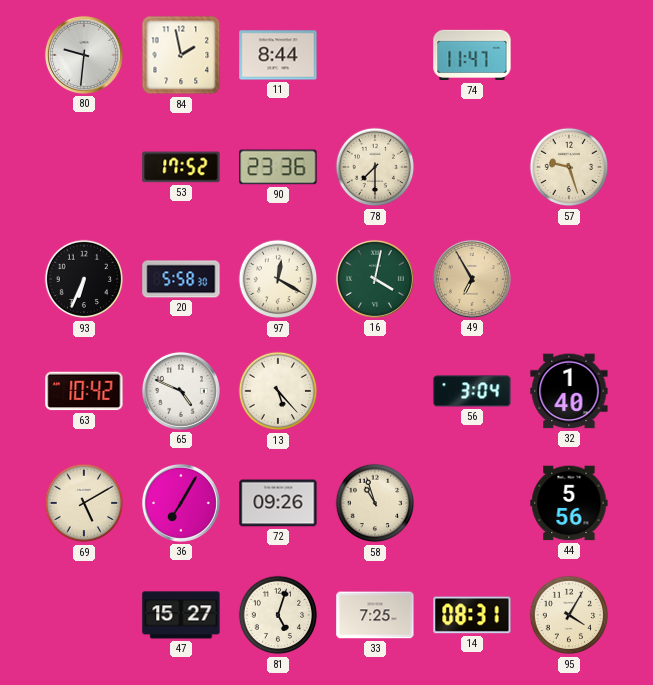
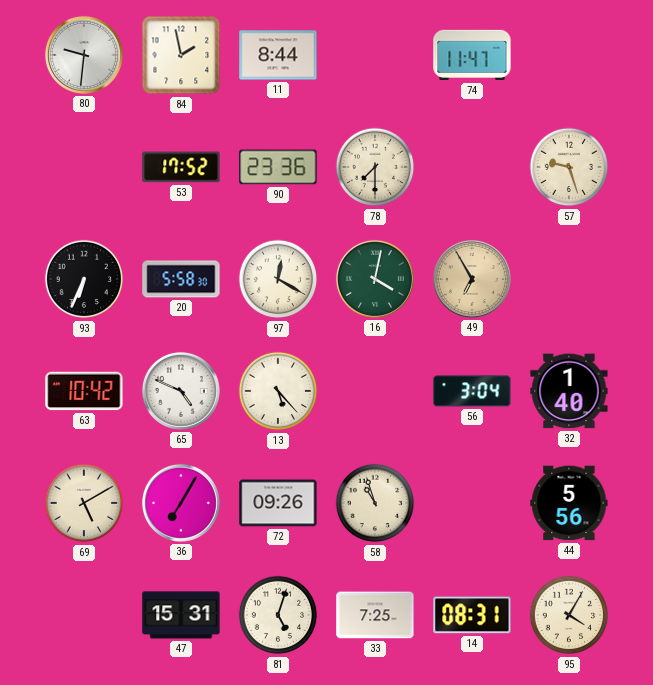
47: 15:27 -> 15:31 (181, 615)
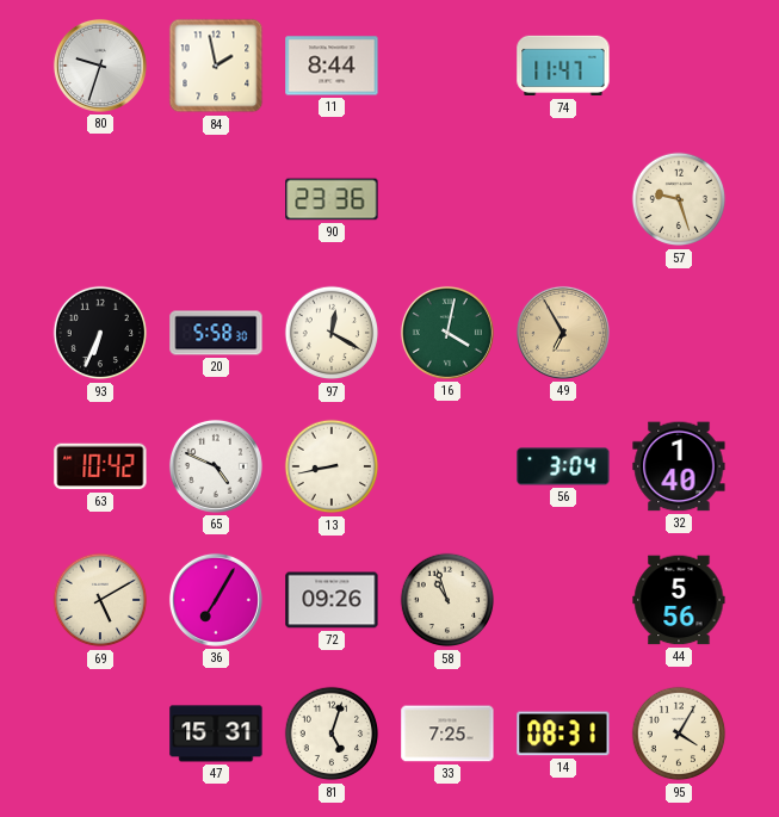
80: 9:31 -> 9:33 (100, 66)
53: 17:52 -> none (181, 167)
78: 7:30 -> none (375, 167)
13: 5:23 -> 8:43 (332, 466)
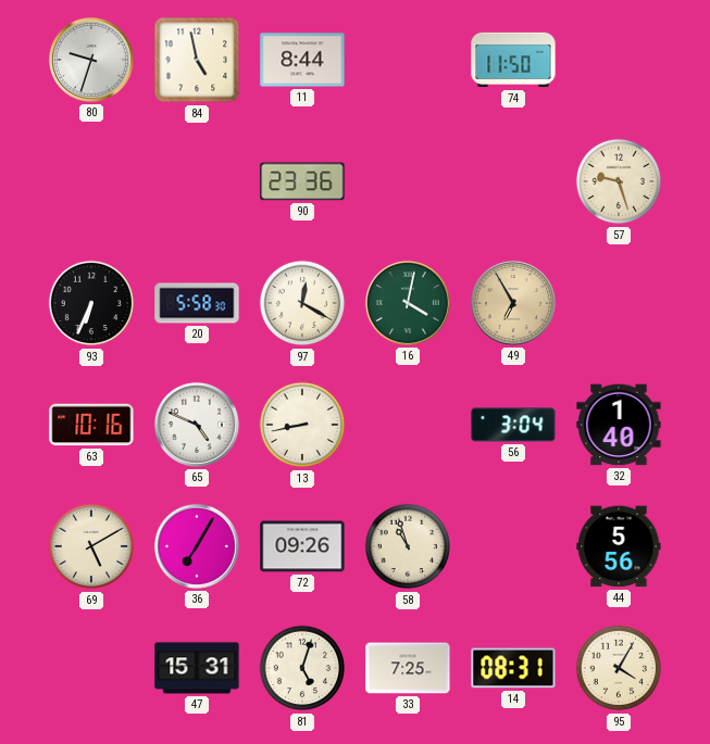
84: 1:58 -> 4:58 (197, 60)
74: 11:47 -> 11:50 (513, 60)
63: 10:42 -> 10:16 (91, 425)
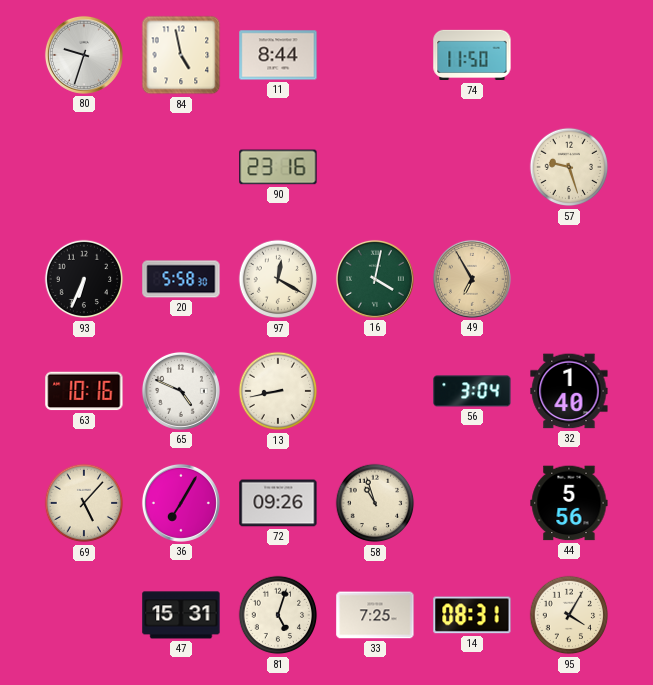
90: 23:36 -> 23:16 (278, 167)
69: 5:10 -> 5:07 (84, 503)
